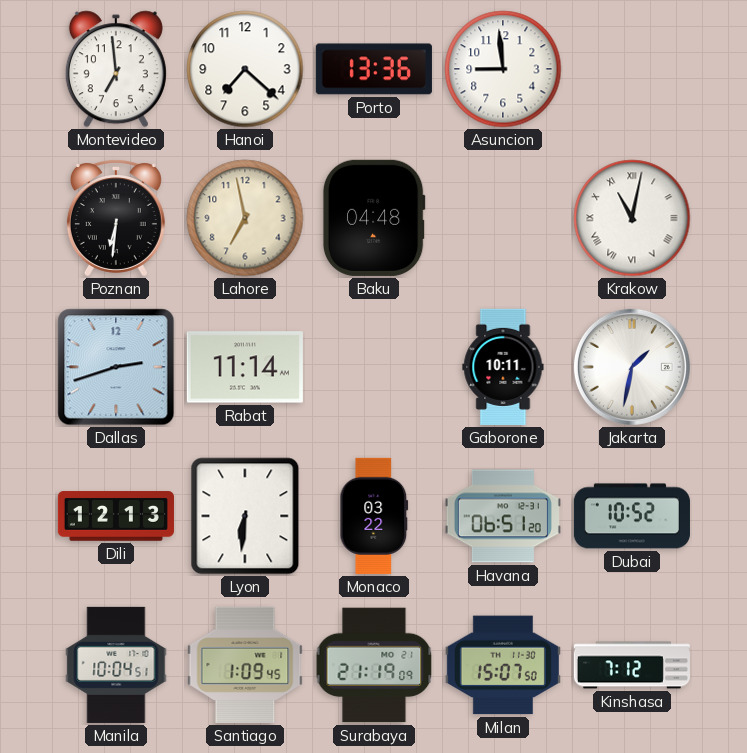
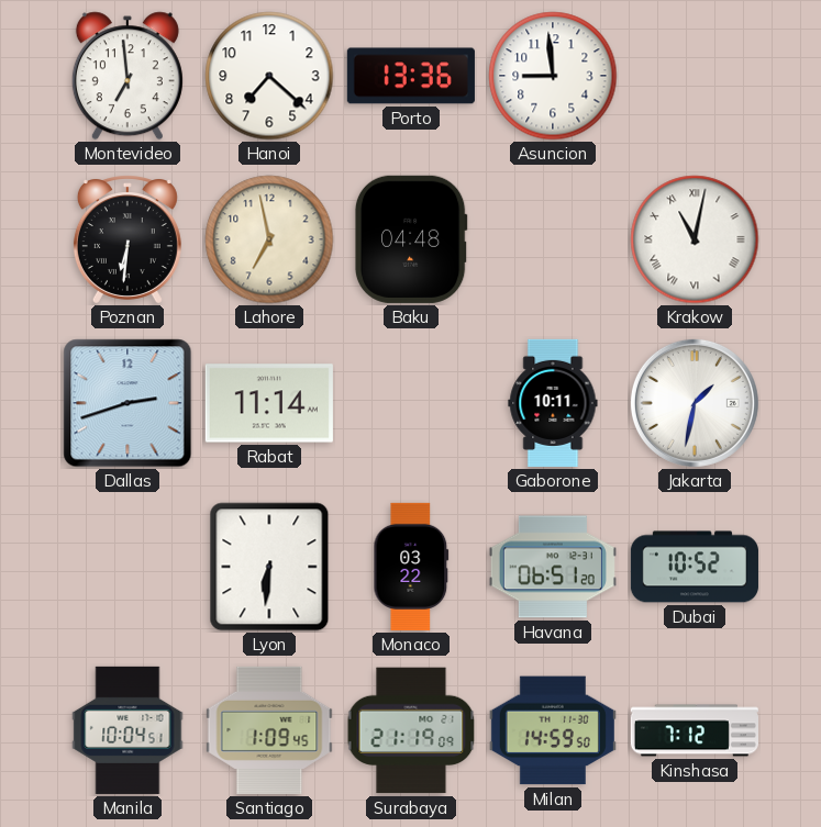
Dili: 12:13 -> none (116, 516)
Milan: 15:07 -> 14:59 (553, 730)
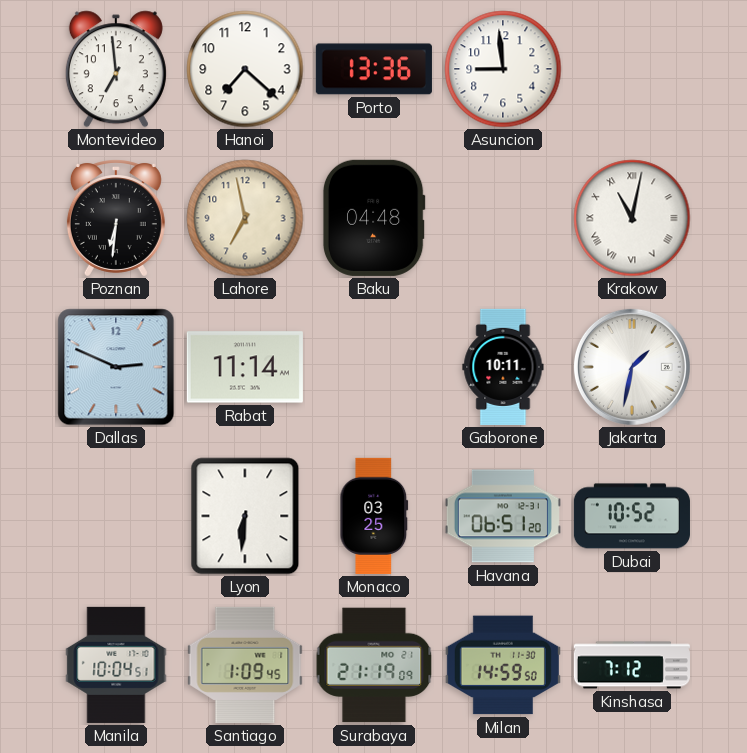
Dallas: 2:42 -> 2:49 (116, 367)
Monaco: 03:22 -> 03:25 (374, 516)
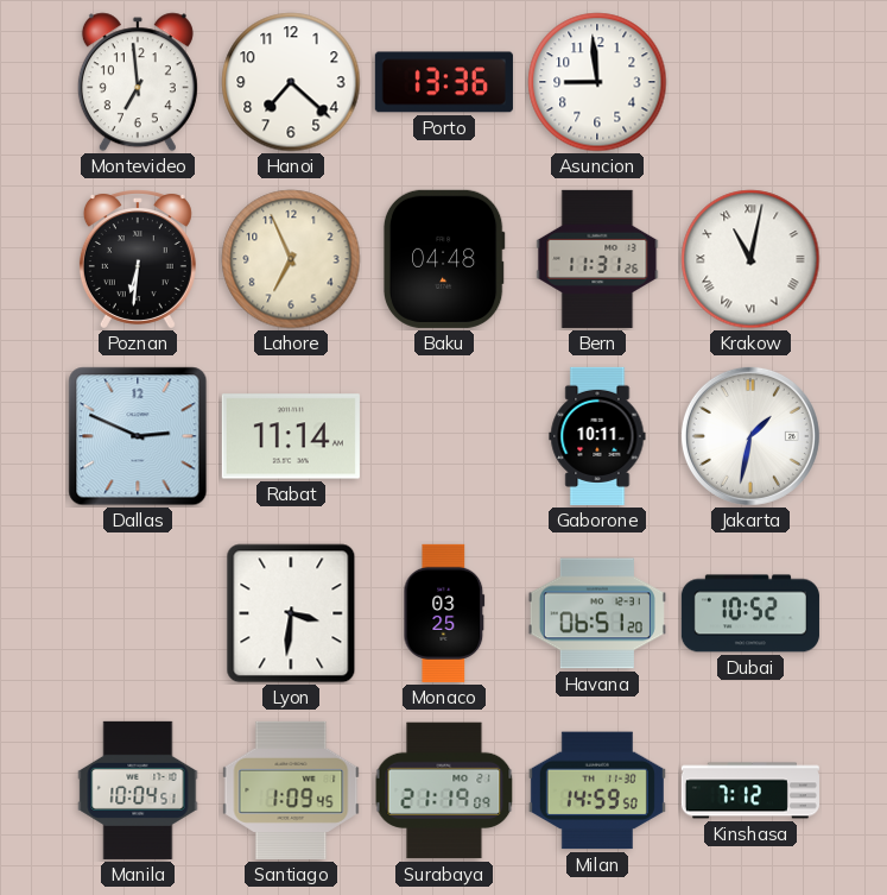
Lahore: 6:58 -> 6:56 (291, 259)
Bern: none -> 11:31 (597, 259)
Lyon: 6:31 -> 3:31 (291, 613)
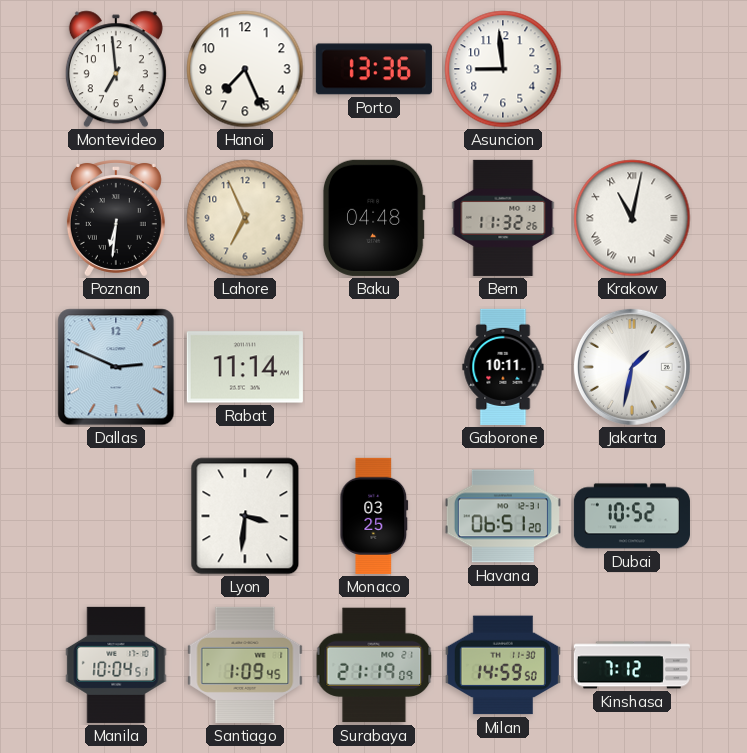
Hanoi: 7:22 -> 7:26 (245, 69)
Bern: 11:31 -> 11:32 (503, 218)
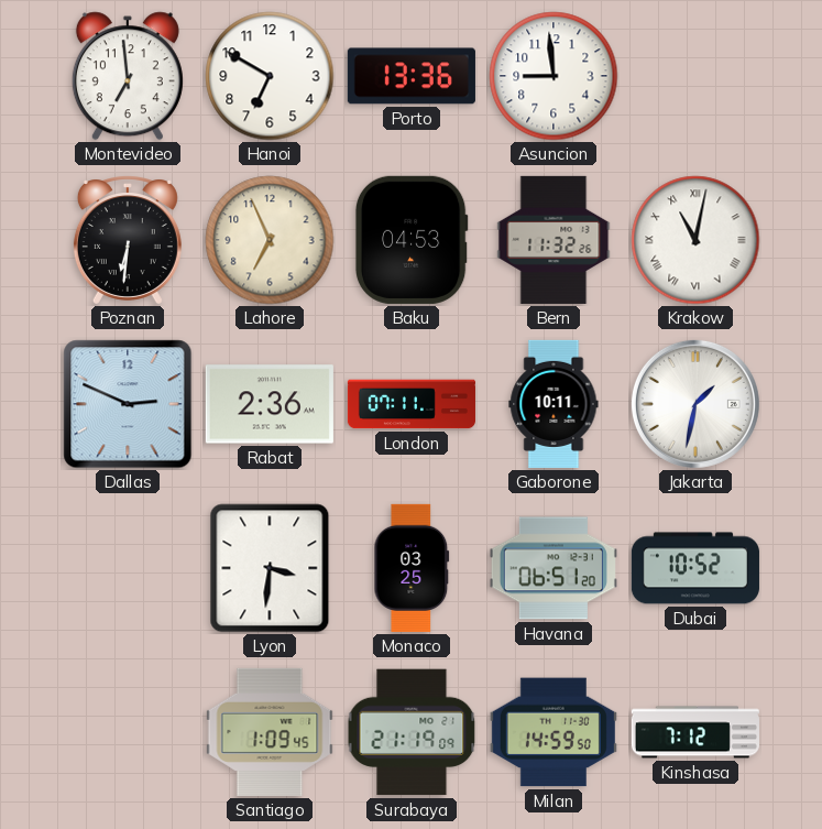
Hanoi: 7:26 -> 6:50 (270, 76)
Baku: 04:48 -> 04:53 (412, 240)
Rabat: 11:14 -> 2:36 (270, 404)
London: none -> 07:11 (412, 404)
Manila: 10:04 -> none (116, 665)
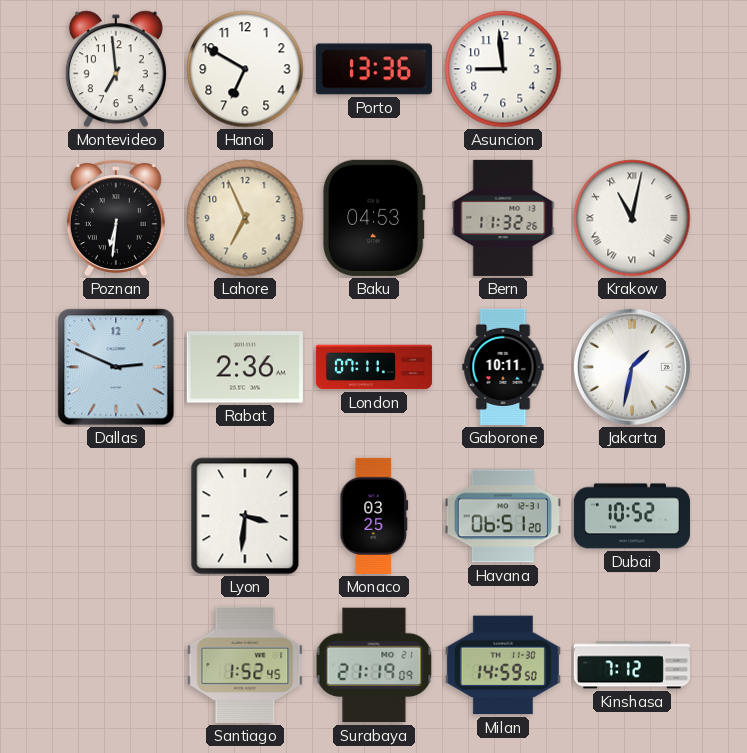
Santiago: 1:09 -> 1:52 (245, 665)
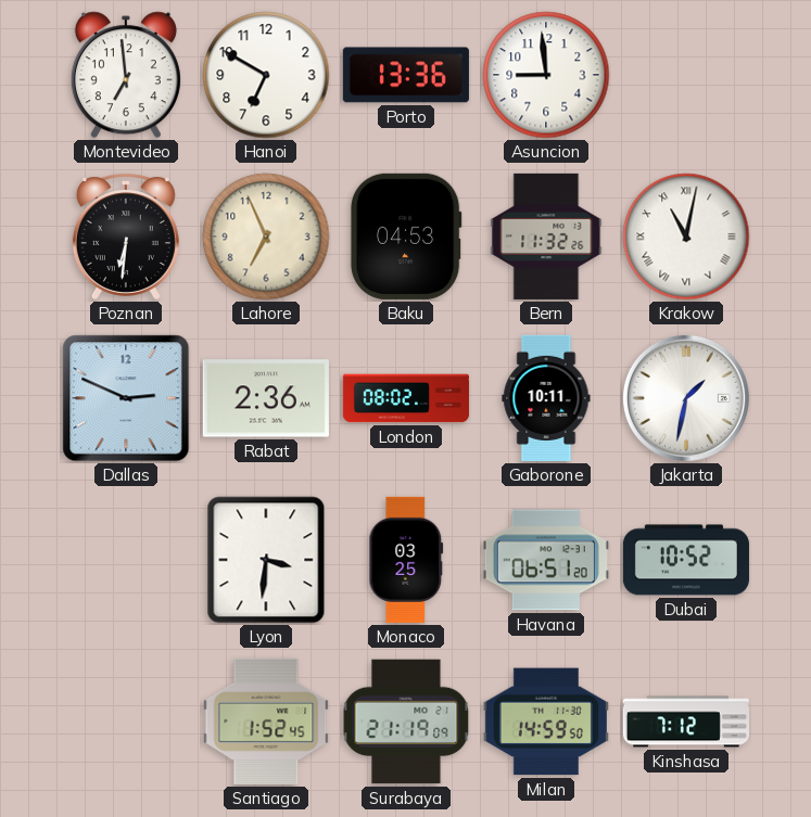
London: 07:11 -> 08:02 (406, 398)
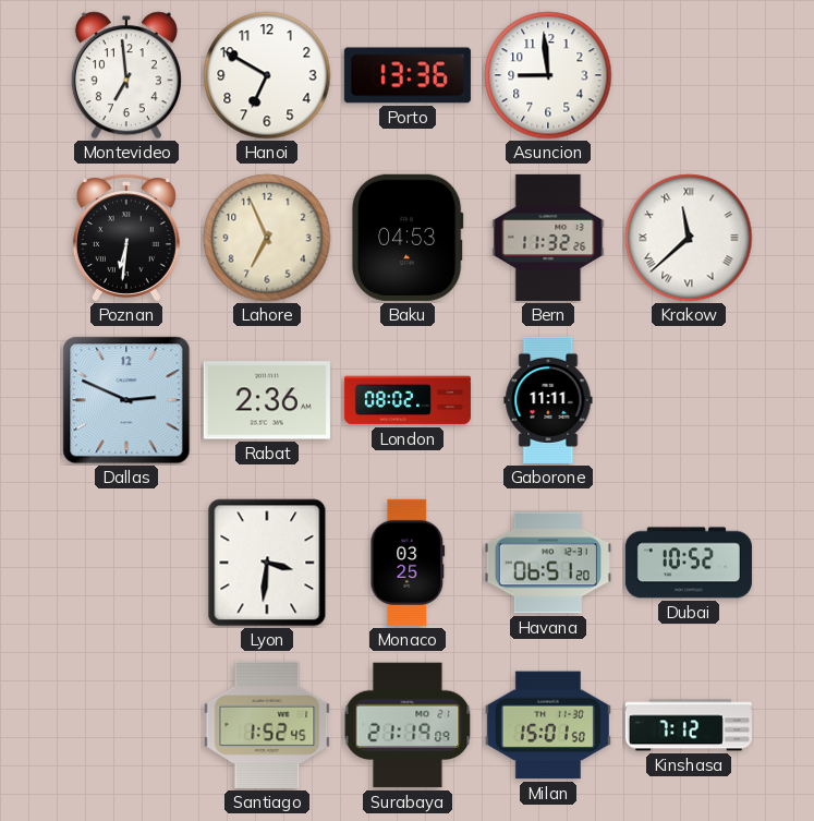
Krakow: 11:02 -> 11:38 (689, 238)
Gaborone: 10:11 -> 11:11 (548, 400)
Jakarta: 1:32 -> none (686, 398)
Milan: 14:59 -> 15:01 (548, 725)
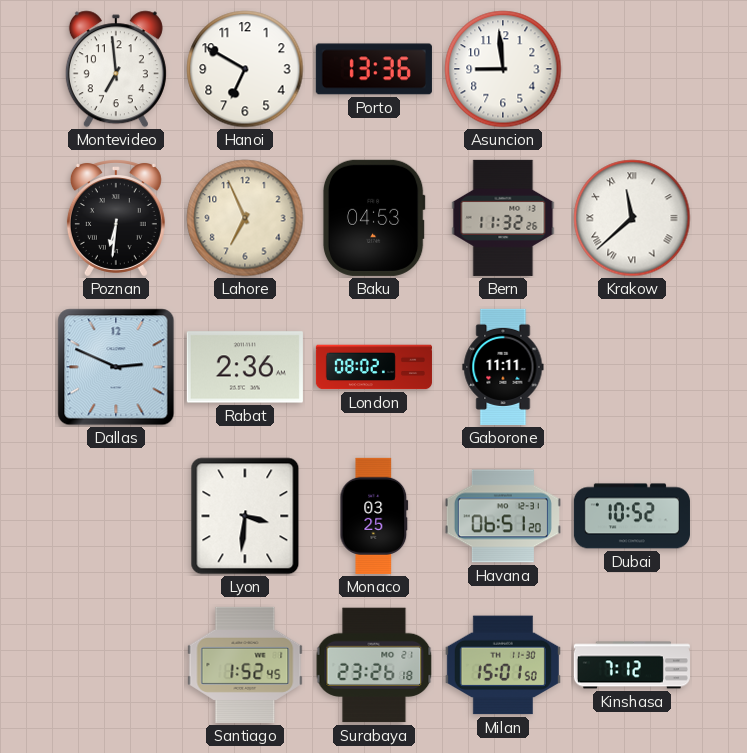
Surabaya: 21:19 -> 23:26 (374, 665)
